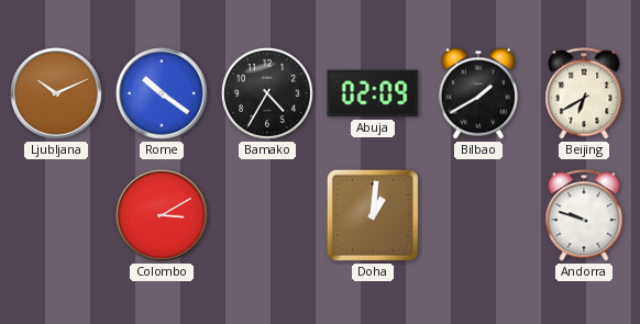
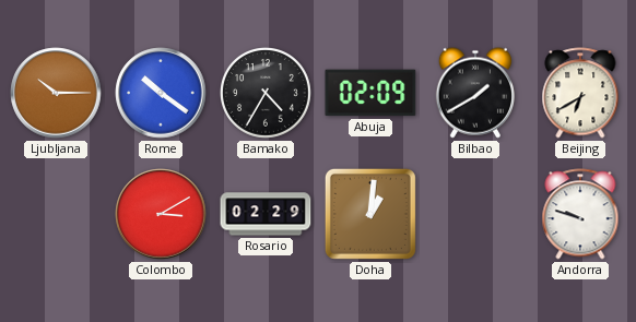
Ljubljana: 10:11 -> 10:15 (56, 93)
Rosario: none -> 02:29 (266, 214)
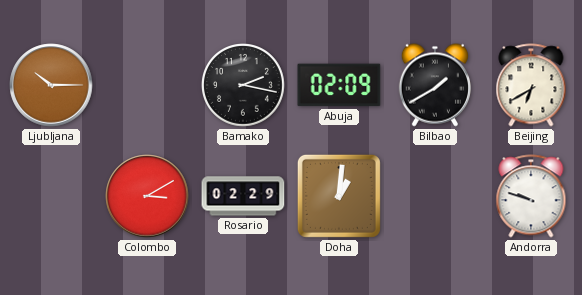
Rome: 10:21 -> none (161, 93)
Bamako: 4:35 -> 2:17 (244, 86)
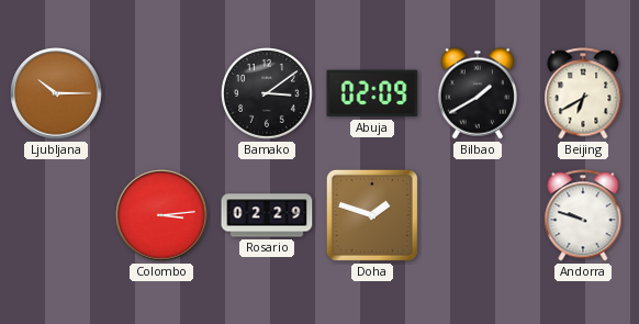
Bamako: 2:17 -> 3:09 (268, 94)
Colombo: 3:10 -> 3:14 (161, 215)
Doha: 1:01 -> 1:48 (372, 215)
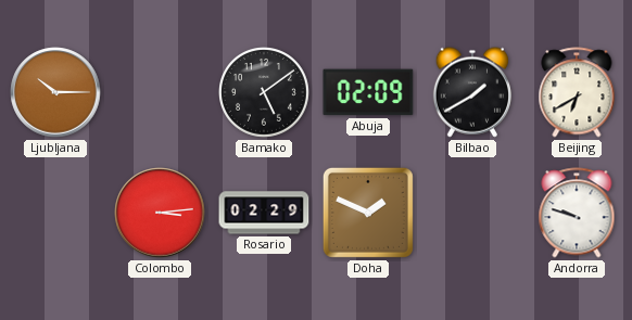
Bamako: 3:09 -> 5:09 (265, 93)
Doha: 1:48 -> 1:49 (368, 213)
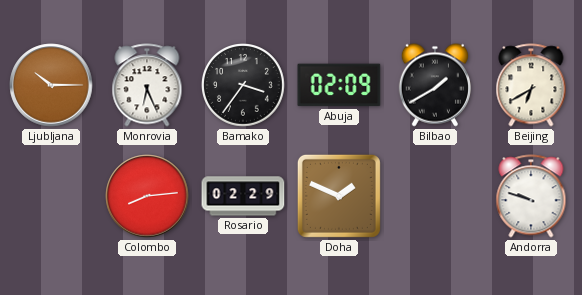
Monrovia: none -> 6:26 (147, 85)
Bamako: 5:09 -> 3:36 (244, 86)
Colombo: 3:14 -> 8:14 (147, 196)
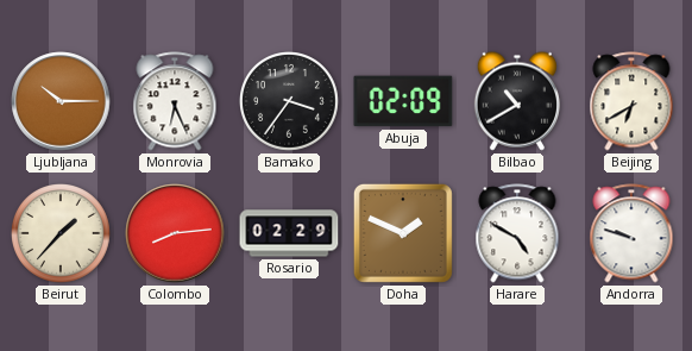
Bilbao: 1:40 -> 10:40 (517, 101)
Beirut: none -> 1:37 (62, 234)
Harare: none -> 4:50 (517, 233)
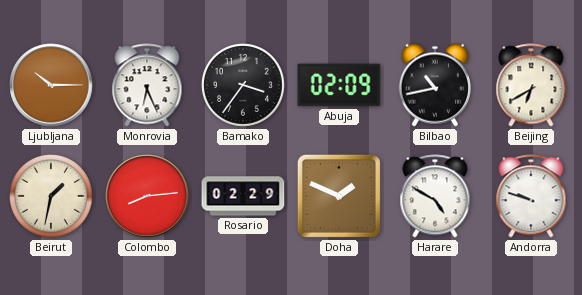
Bilbao: 10:40 -> 10:43 (435, 85)
Beirut: 1:37 -> 1:32 (52, 197)
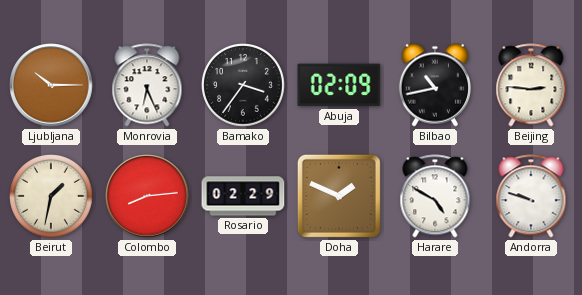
Beijing: 6:40 -> 2:46 (531, 85)
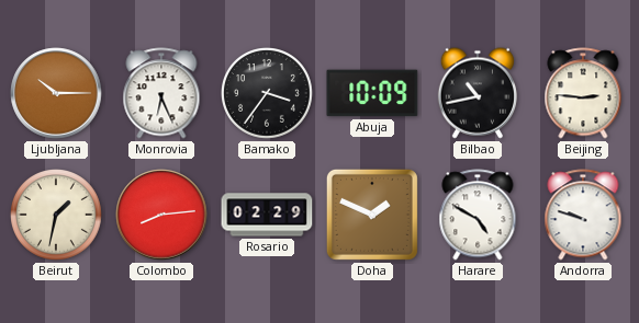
Abuja: 02:09 -> 10:09 (372, 93)
